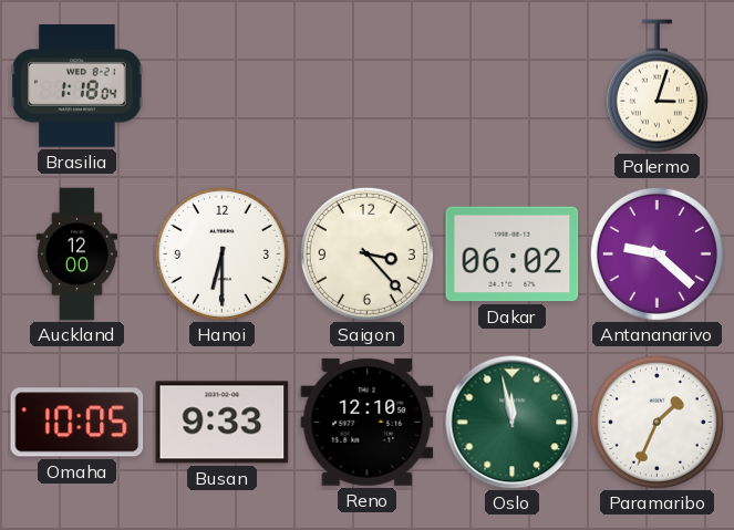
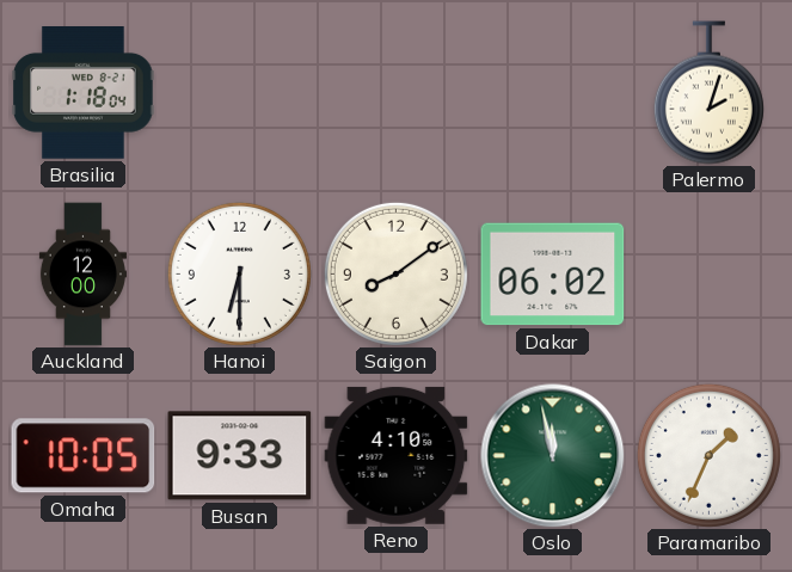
Palermo: 3:03 -> 2:03 (708, 93)
Saigon: 3:23 -> 8:09 (395, 273)
Antananarivo: 9:22 -> none (657, 253)
Reno: 12:10 -> 4:10 (397, 455)
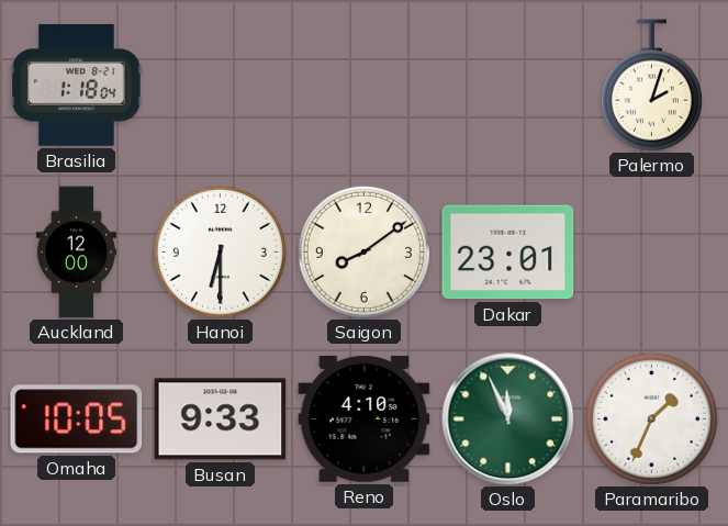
Dakar: 06:02 -> 23:01 (508, 253)
Oslo: 11:58 -> 11:56 (508, 419)
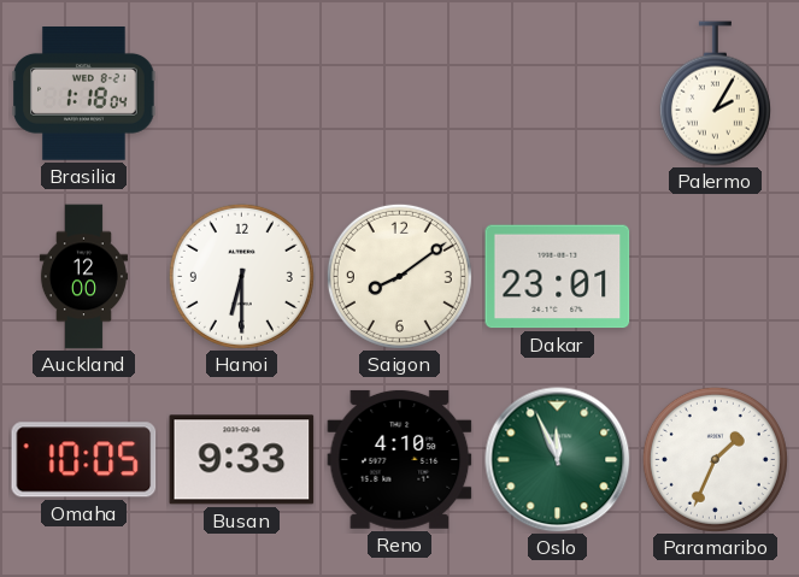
Palermo: 2:03 -> 2:05 (715, 94)
